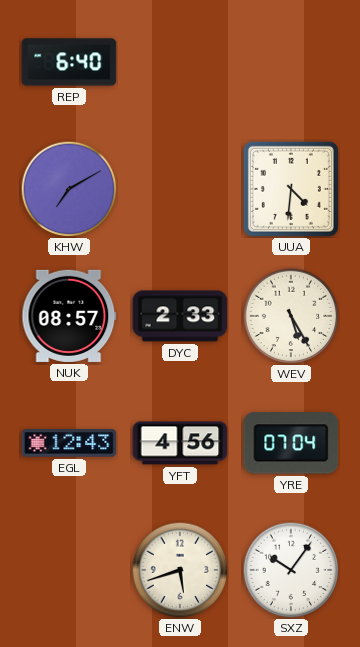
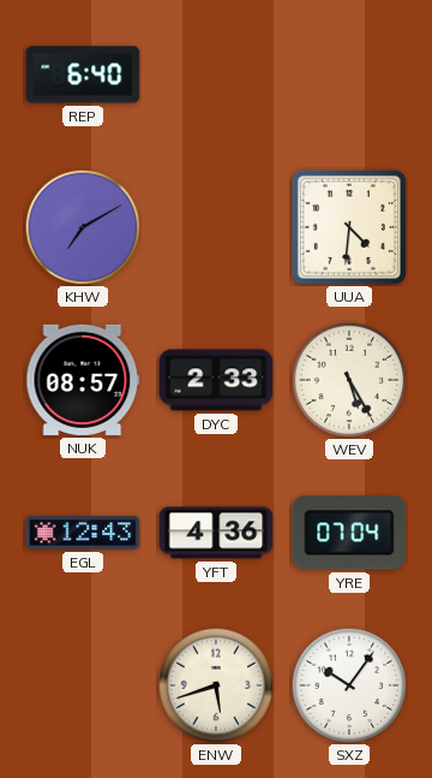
YFT: 4:56 -> 4:36 (216, 533)
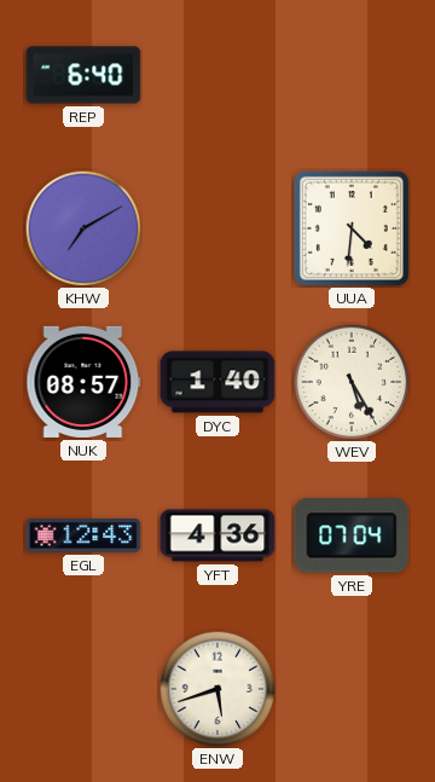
DYC: 2:33 -> 1:40 (217, 382)
SXZ: 10:06 -> none (349, 685)
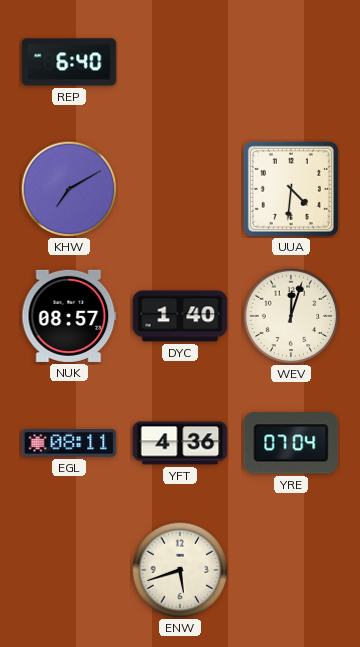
WEV: 5:25 -> 12:03 (291, 316)
EGL: 12:43 -> 08:11 (69, 443)
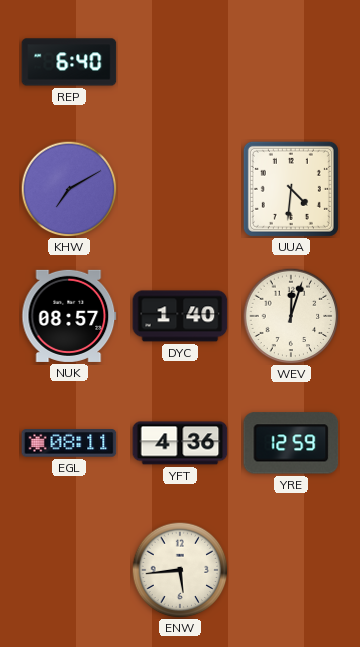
YRE: 07:04 -> 12:59 (291, 443)
ENW: 5:42 -> 5:44 (180, 570)
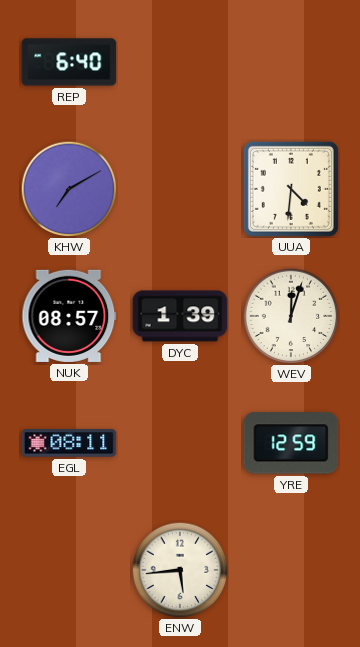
DYC: 1:40 -> 1:39 (180, 316)
YFT: 4:36 -> none (180, 443)
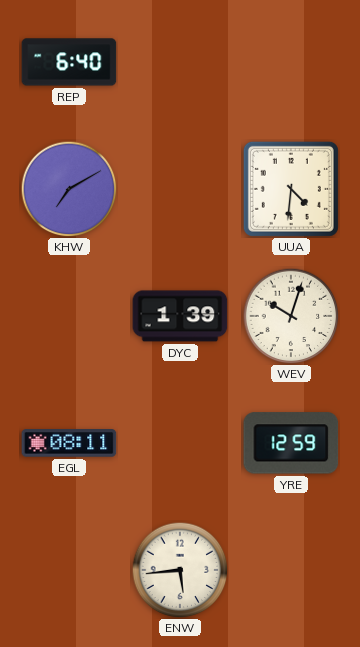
NUK: 08:57 -> none (69, 316)
WEV: 12:03 -> 10:03 (291, 316)
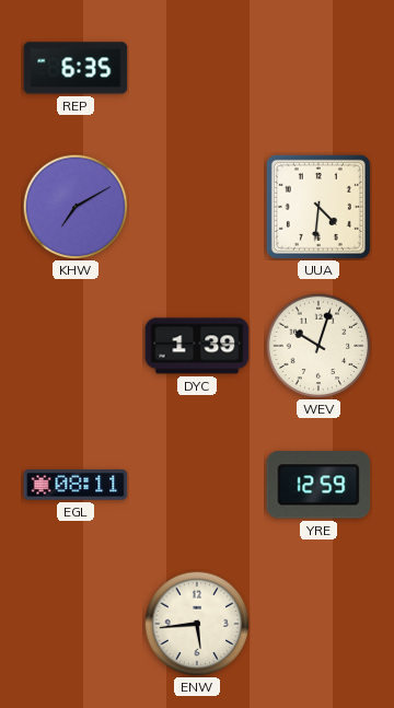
REP: 6:40 -> 6:35 (76, 68)
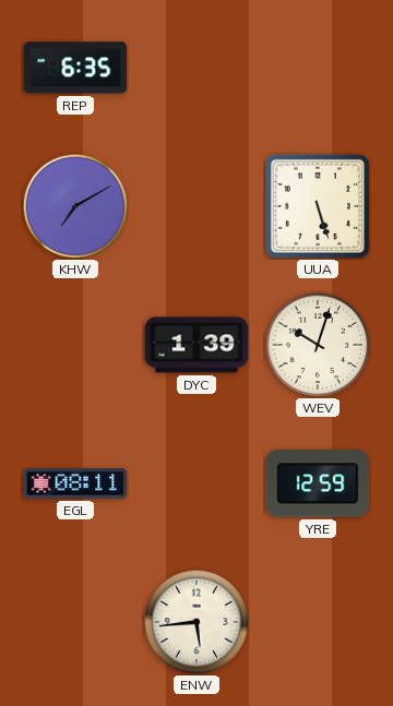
UUA: 4:31 -> 5:27 (318, 206)
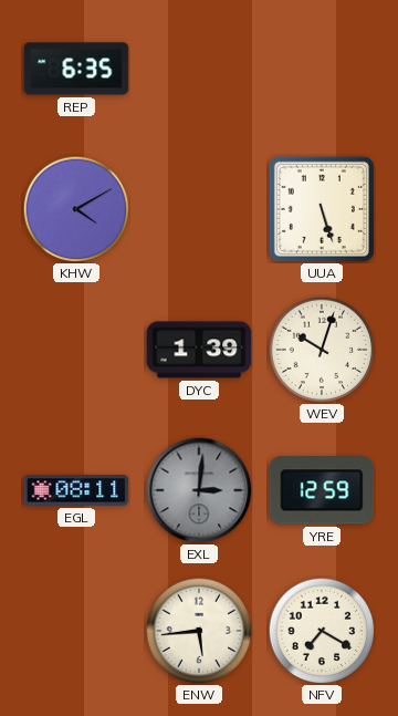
KHW: 7:10 -> 4:10 (76, 209)
EXL: none -> 3:01 (199, 490)
NFV: none -> 7:20 (322, 631)
